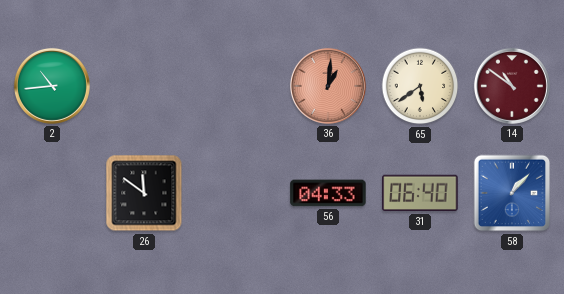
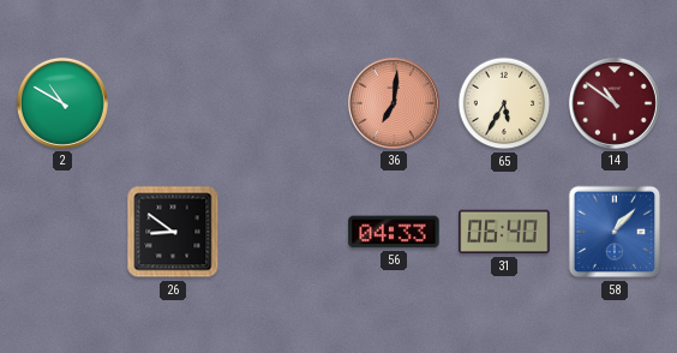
2: 10:44 -> 10:50 (62, 103)
36: 1:01 -> 7:01 (394, 103)
65: 5:39 -> 5:35 (504, 103)
26: 11:51 -> 8:51 (173, 232)
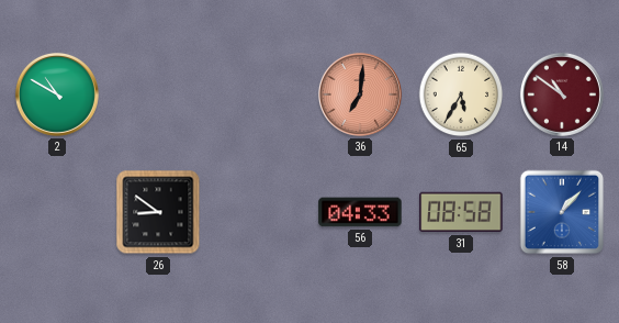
31: 06:40 -> 08:58 (461, 212)
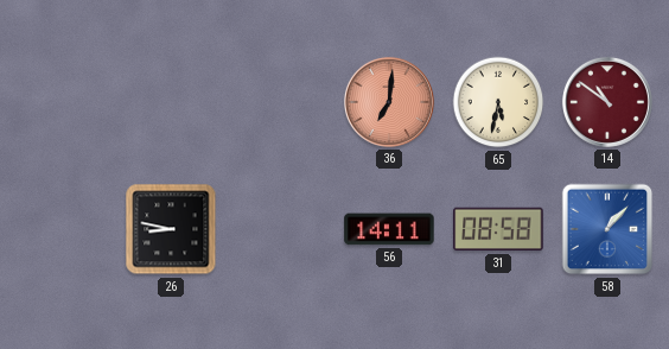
2: 10:50 -> none (57, 94)
65: 5:35 -> 5:32 (498, 102)
26: 8:51 -> 8:47 (171, 229)
56: 04:33 -> 14:11 (389, 229)
